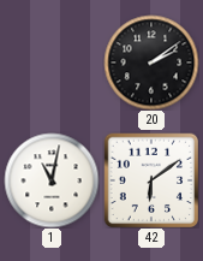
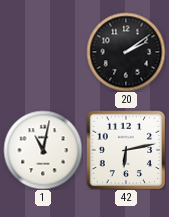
42: 6:09 -> 6:13 (126, 150)
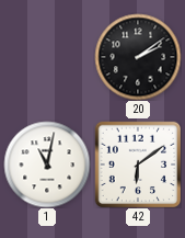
42: 6:13 -> 6:09 (138, 165)
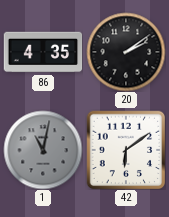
86: none -> 4:35 (43, 52)
1 dial: white -> grey (43, 150)
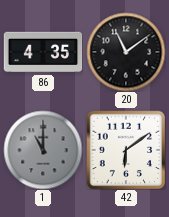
20: 2:09 -> 11:09 (126, 52)
1: 11:02 -> 11:00 (43, 150)
